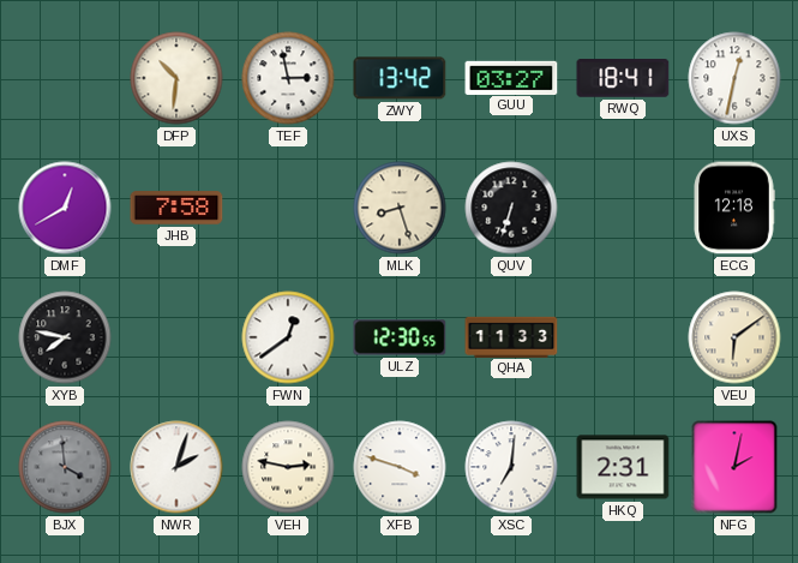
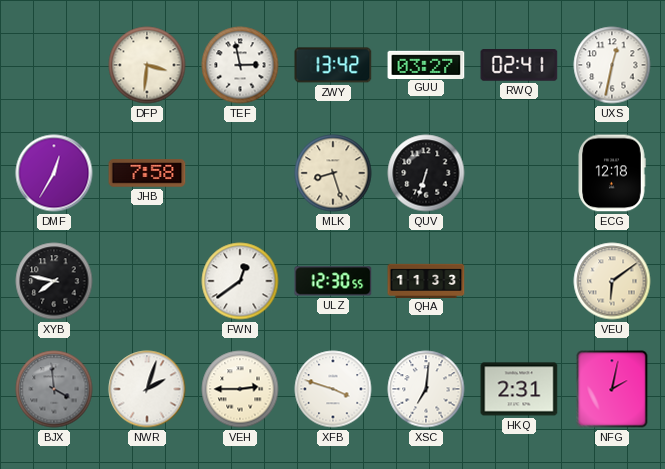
DFP: 10:31 -> 3:31 (147, 65)
RWQ: 18:41 -> 02:41 (519, 65)
DMF: 12:40 -> 12:35 (54, 173)
VEH: 2:47 -> 2:45 (240, 389)
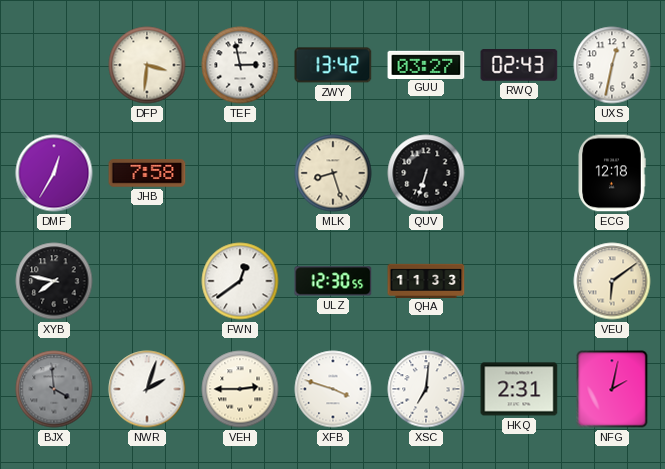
RWQ: 02:41 -> 02:43 (519, 65)
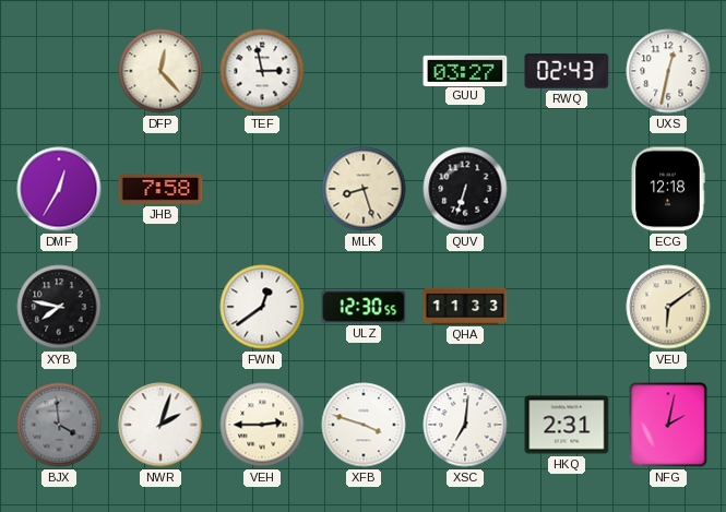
DFP: 3:31 -> 12:23 (160, 71)
ZWY: 13:42 -> none (333, 65)
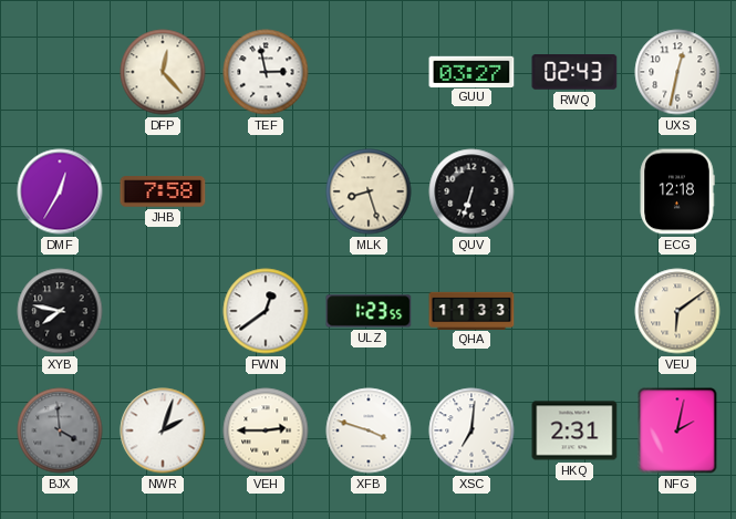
ULZ: 12:30 -> 1:23 (369, 311)
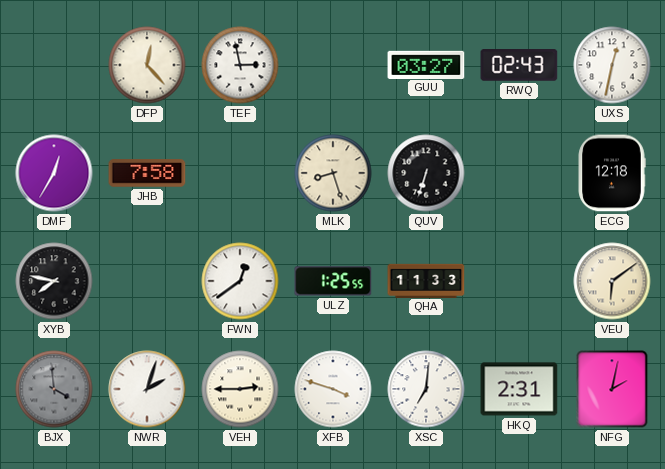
ULZ: 1:23 -> 1:25 (333, 281)
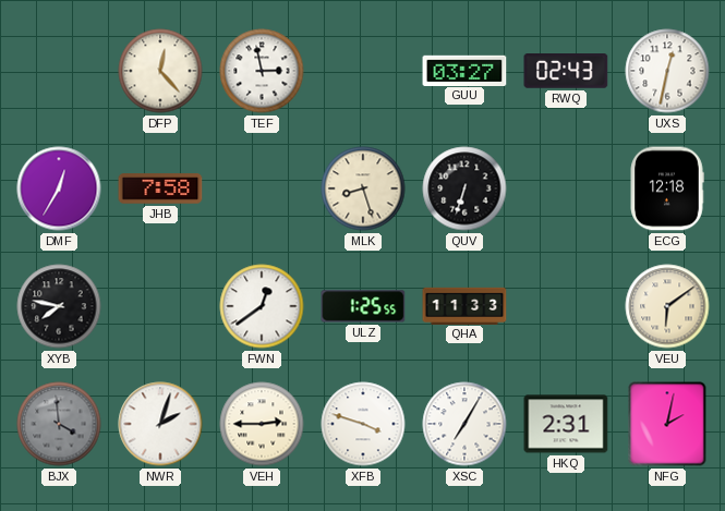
XSC: 7:01 -> 7:05 (464, 424)
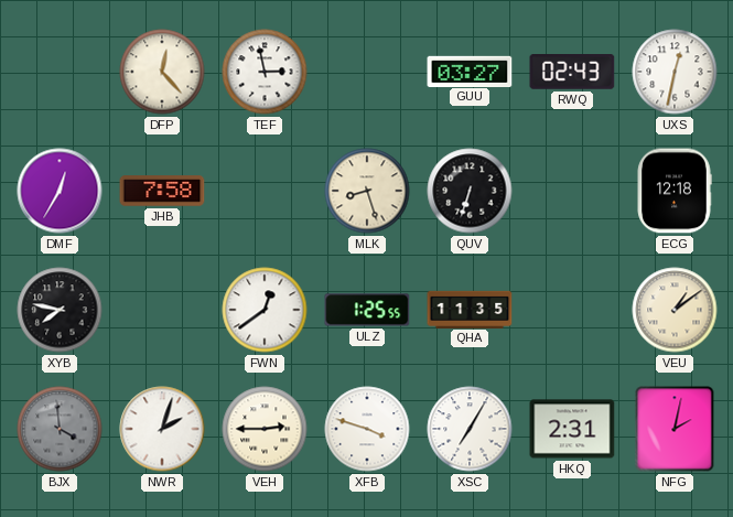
QHA: 11:33 -> 11:35 (470, 309)
VEU: 6:09 -> 1:09 (675, 310)
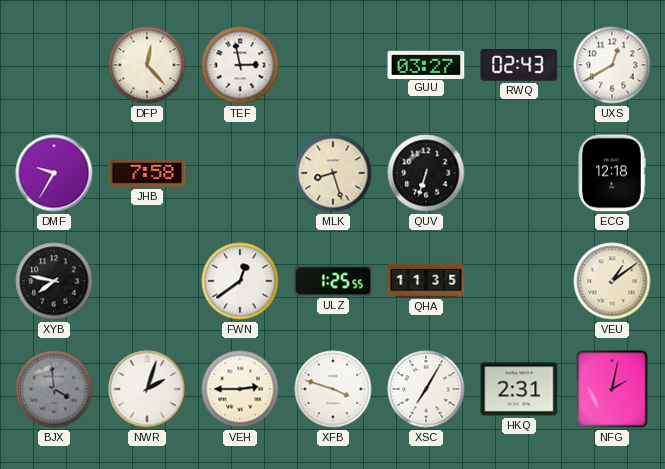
UXS: 12:32 -> 12:40 (612, 65)
DMF: 12:35 -> 9:35 (54, 173)
